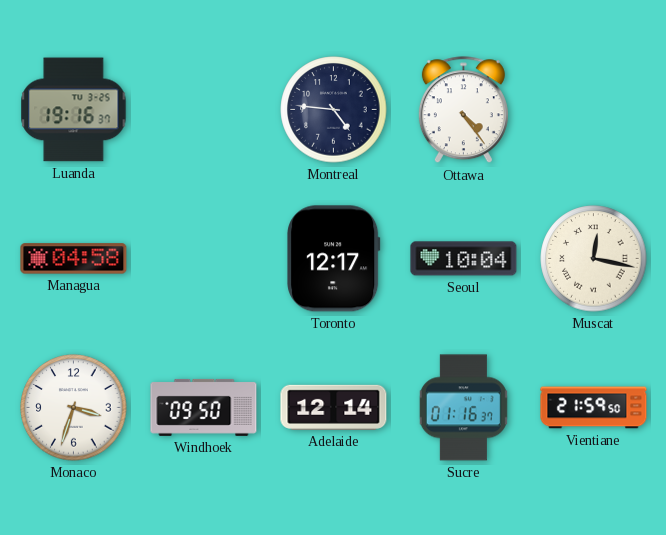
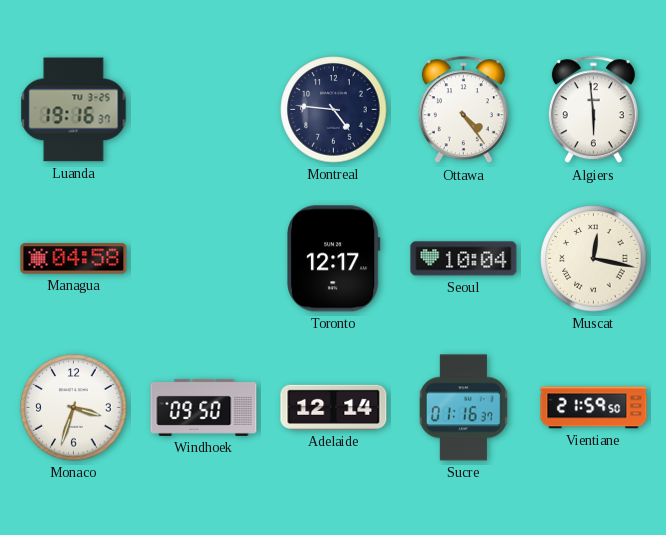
Algiers: none -> 5:59 (593, 110)
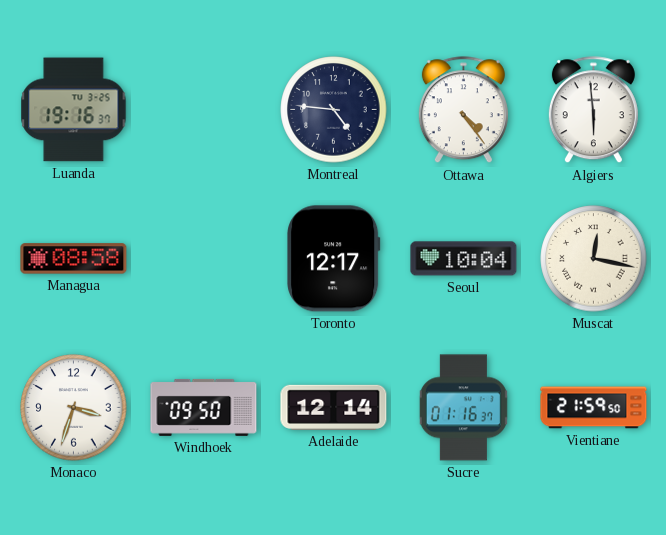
Managua: 04:58 -> 08:58 (74, 259)
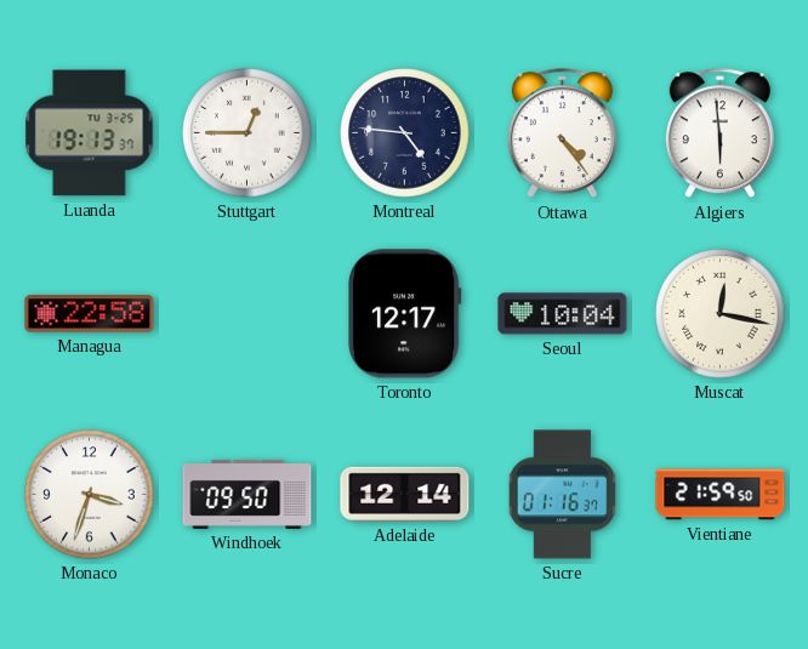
Luanda: 19:16 -> 19:13 (90, 133)
Stuttgart: none -> 12:45 (247, 133)
Managua: 08:58 -> 22:58 (90, 314)
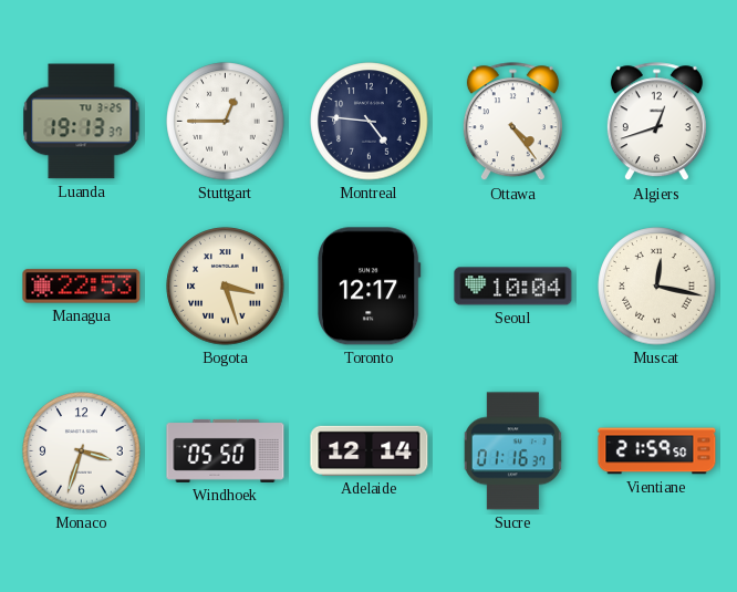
Algiers: 5:59 -> 12:42 (656, 122)
Managua: 22:58 -> 22:53 (82, 287)
Bogota: none -> 3:27 (226, 287)
Windhoek: 09:50 -> 05:50 (226, 450)
